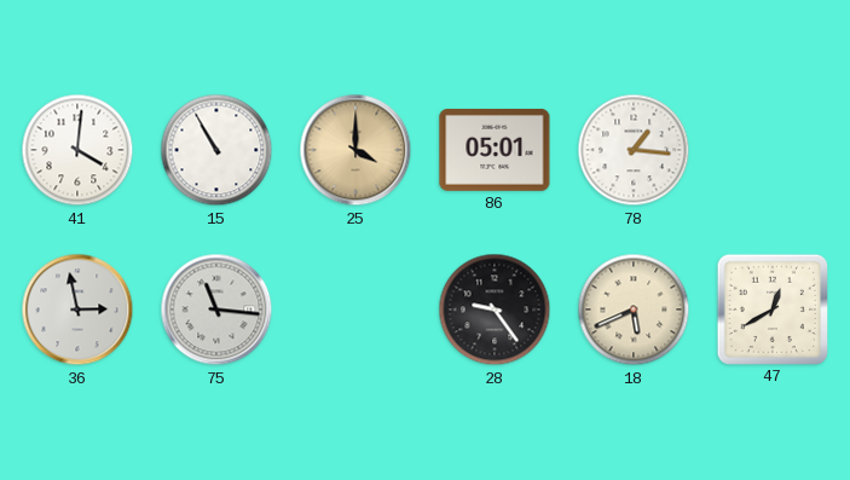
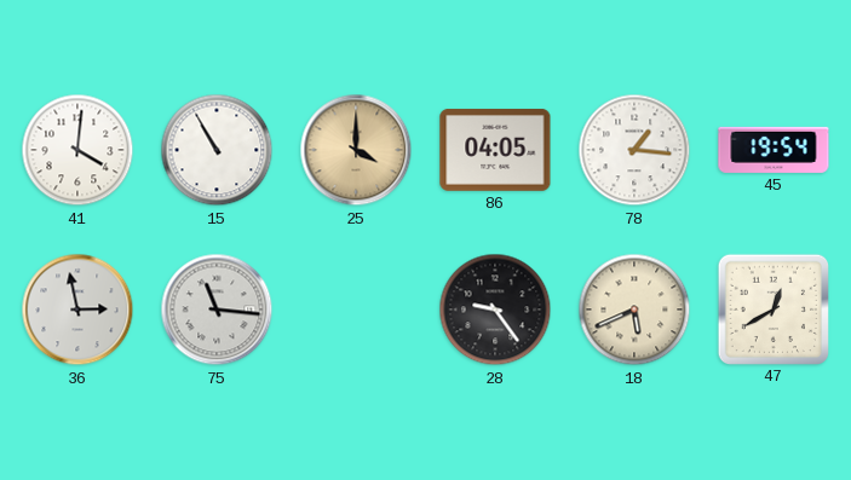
86: 05:01 -> 04:05 (495, 150)
45: none -> 19:54 (774, 150)
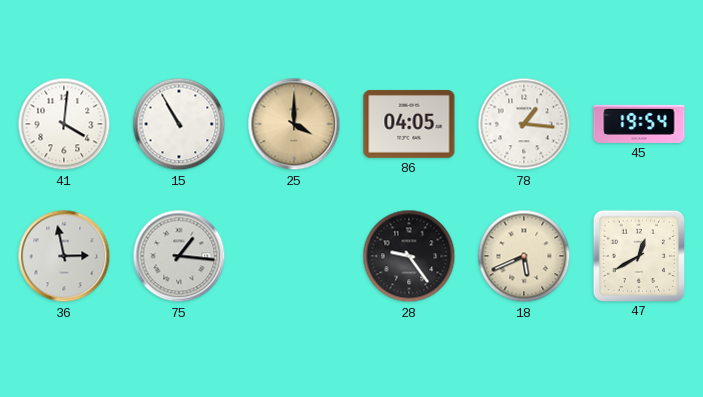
75: 11:16 -> 1:16 (179, 256)
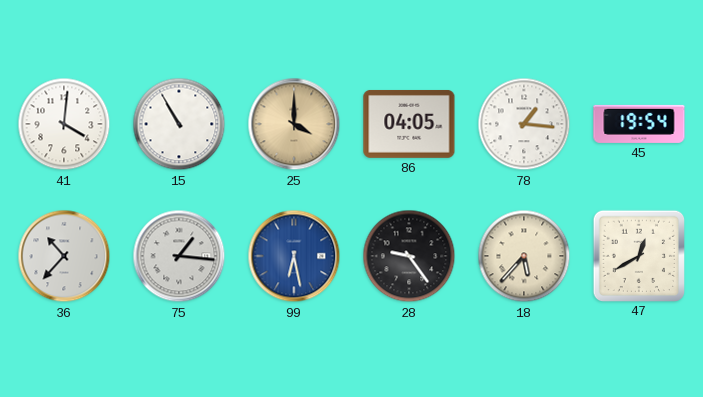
36: 2:58 -> 10:37 (64, 256)
99: none -> 6:28 (294, 256)
18: 5:41 -> 5:37 (524, 256)
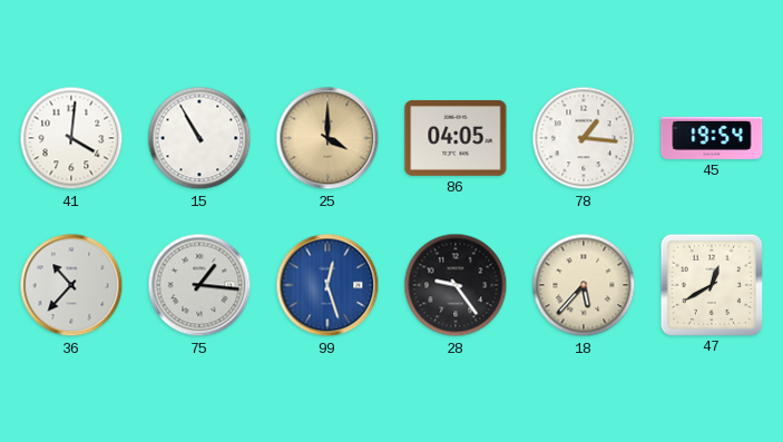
99: 6:28 -> 12:27 (327, 285)
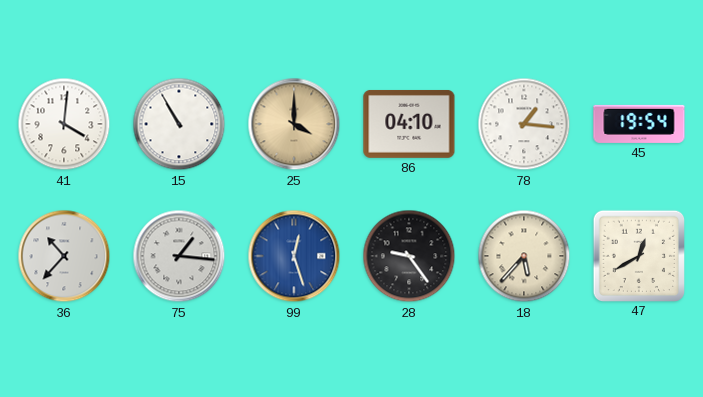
86: 04:05 -> 04:10 (409, 124)
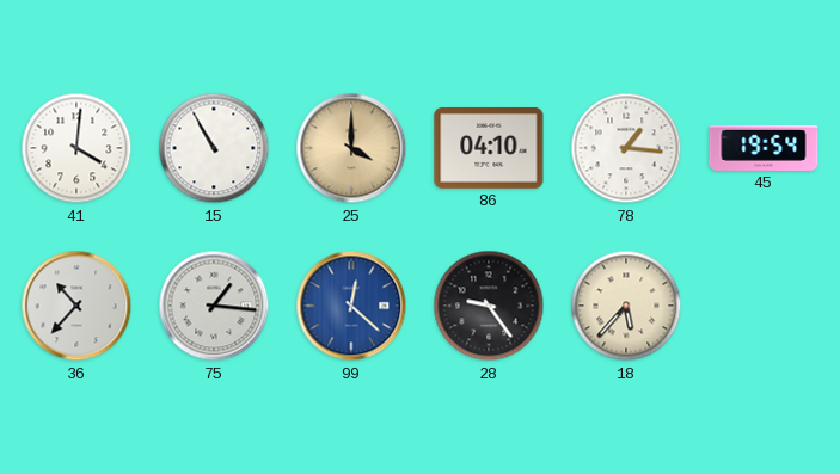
99: 12:27 -> 12:22 (351, 306)
47: 12:40 -> none (638, 255)
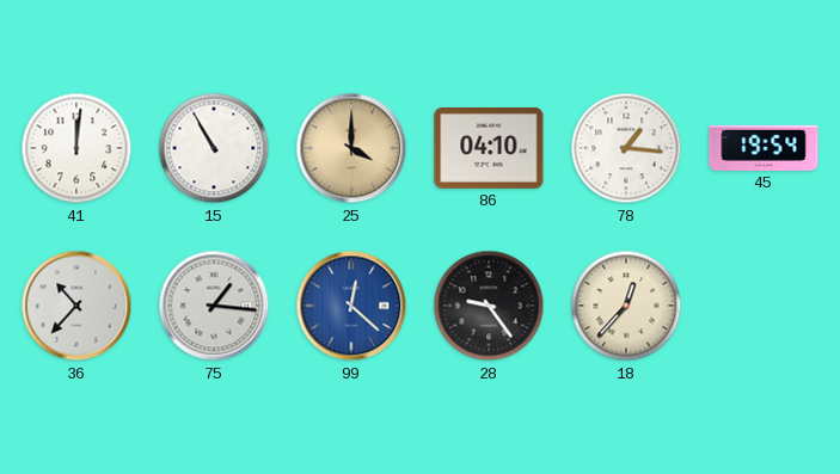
41: 4:01 -> 12:01 (76, 148)
18: 5:37 -> 12:37 (626, 306)
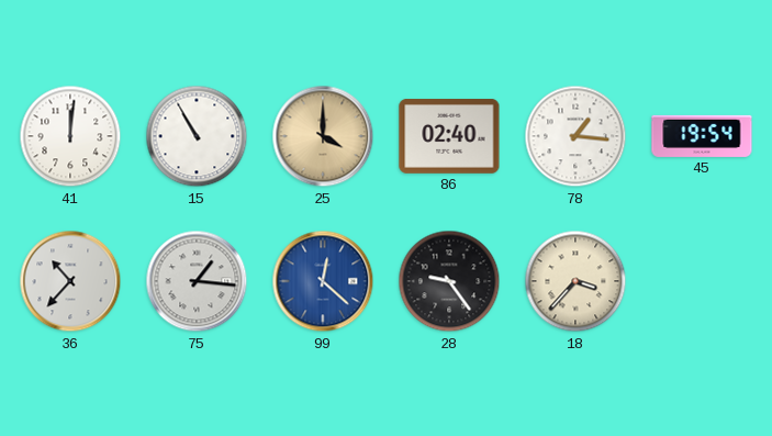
86: 04:10 -> 02:40 (449, 136)
18: 12:37 -> 3:37 (575, 281)
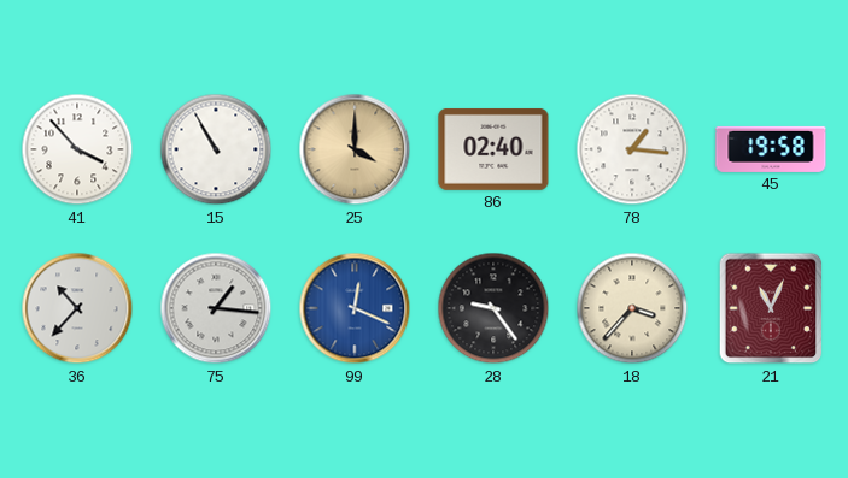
41: 12:01 -> 3:53 (77, 149)
45: 19:54 -> 19:58 (771, 149)
99: 12:22 -> 12:19 (355, 308)
21: none -> 11:04 (771, 308)
